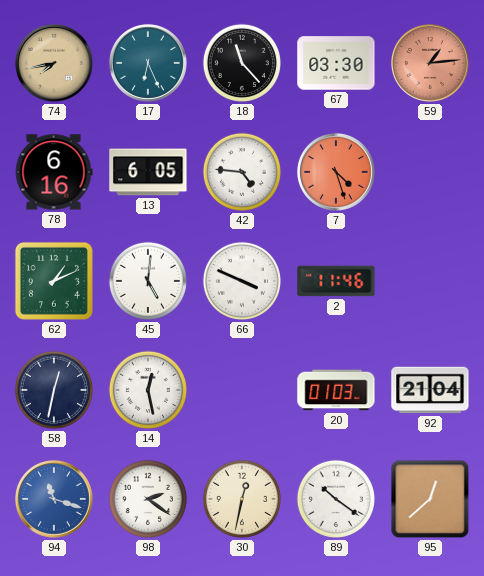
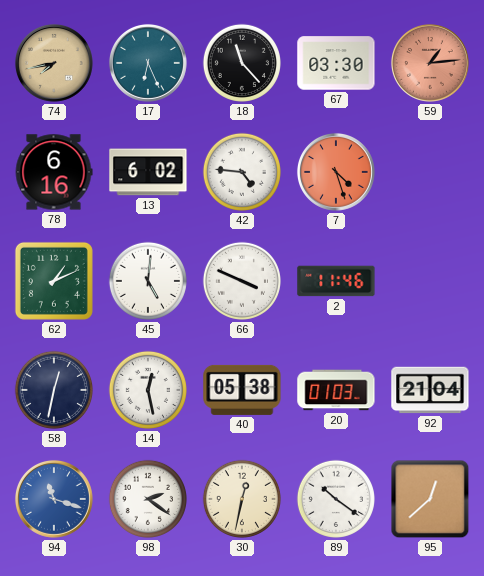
13: 6:05 -> 6:02 (148, 172)
40: none -> 05:38 (242, 390)
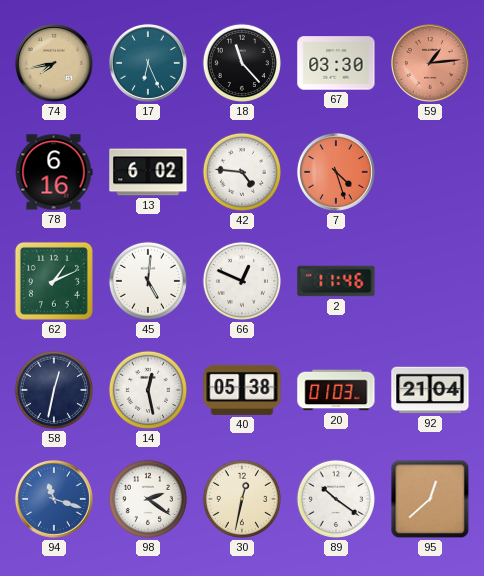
66: 3:49 -> 12:49 (242, 281)
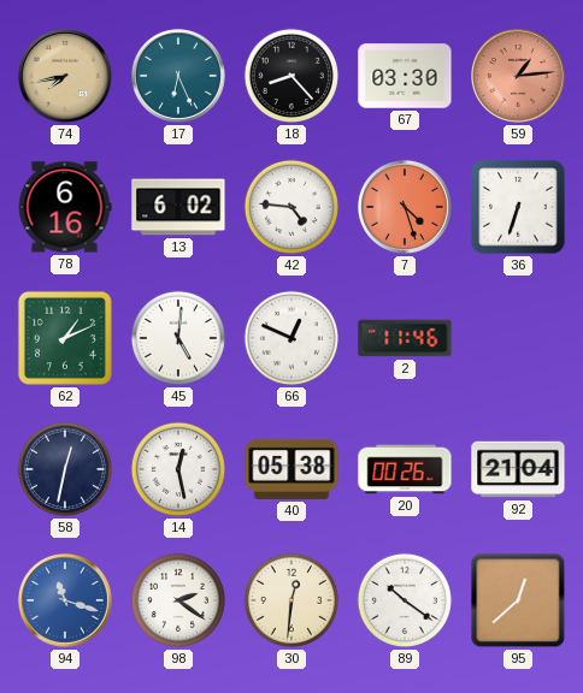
18: 11:23 -> 8:23 (291, 76)
36: none -> 6:33 (518, 207)
20: 01:03 -> 00:26 (405, 469)
30: 12:32 -> 12:31 (291, 600)
